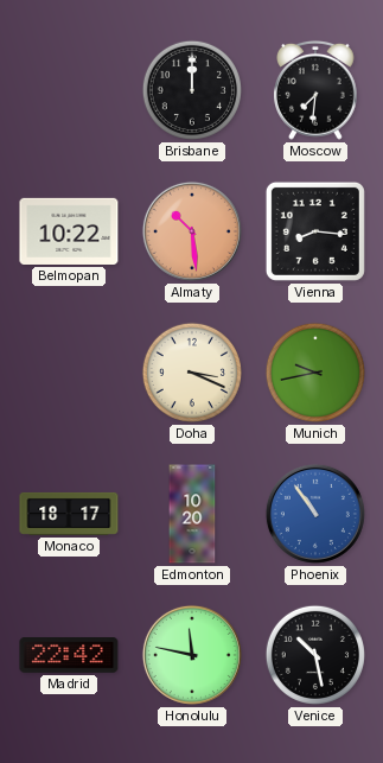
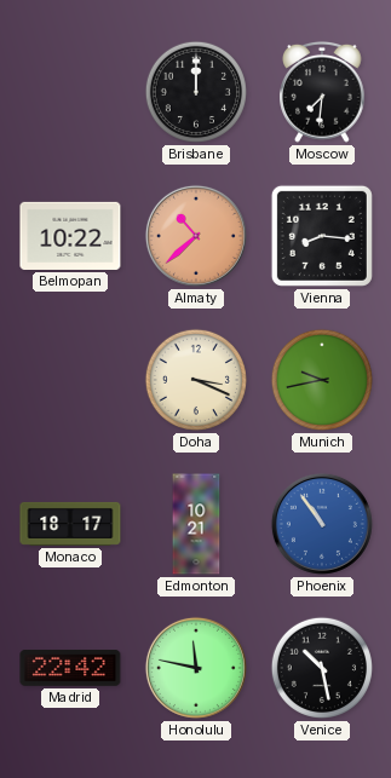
Almaty: 10:29 -> 10:38 (196, 236)
Edmonton: 10:20 -> 10:21 (196, 524)
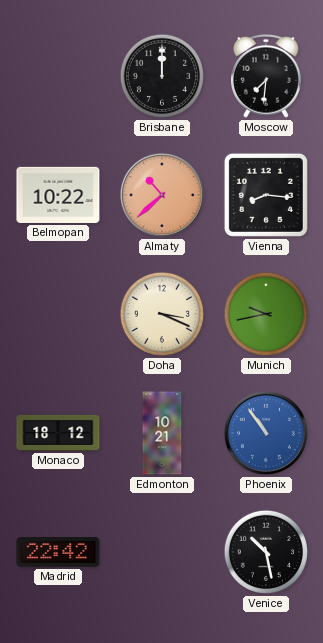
Monaco: 18:17 -> 18:12 (58, 433)
Honolulu: 11:47 -> none (196, 668)
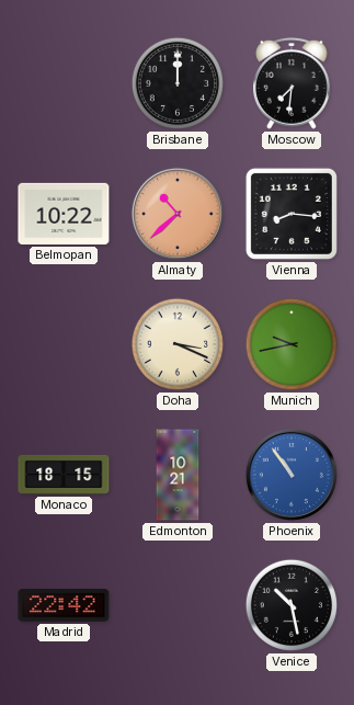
Monaco: 18:12 -> 18:15 (64, 475)
